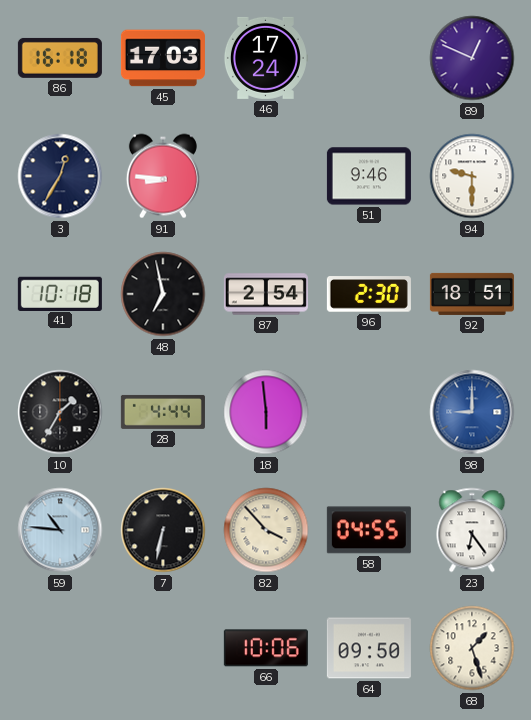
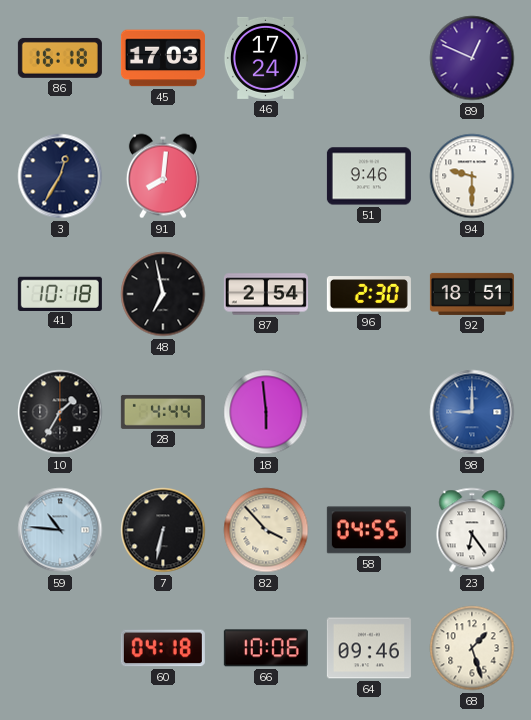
91: 8:46 -> 8:01 (163, 176)
60: none -> 04:18 (163, 648)
64: 09:50 -> 09:46 (369, 648)
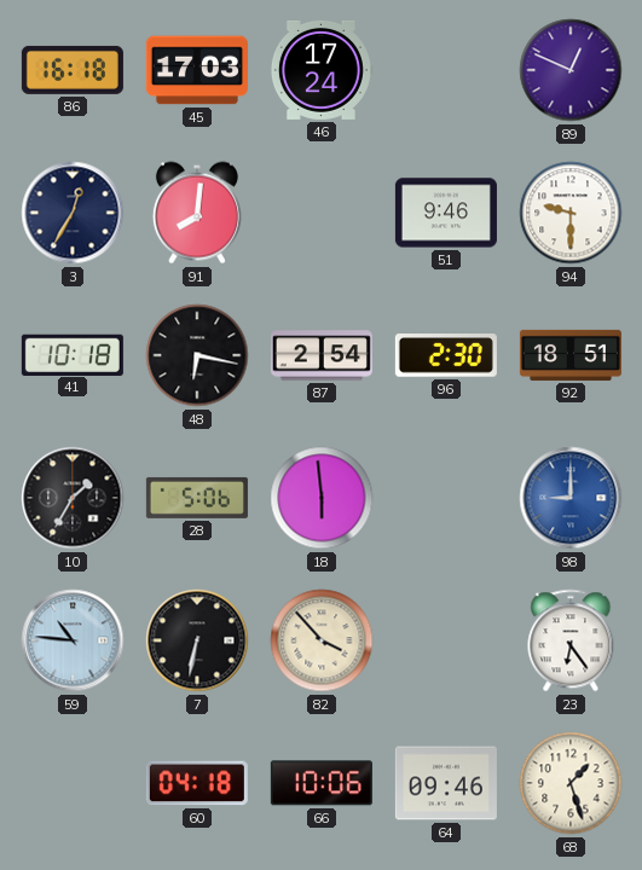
48: 6:58 -> 6:17 (197, 355)
28: 4:44 -> 5:06 (197, 498)
58: 04:55 -> none (369, 530)
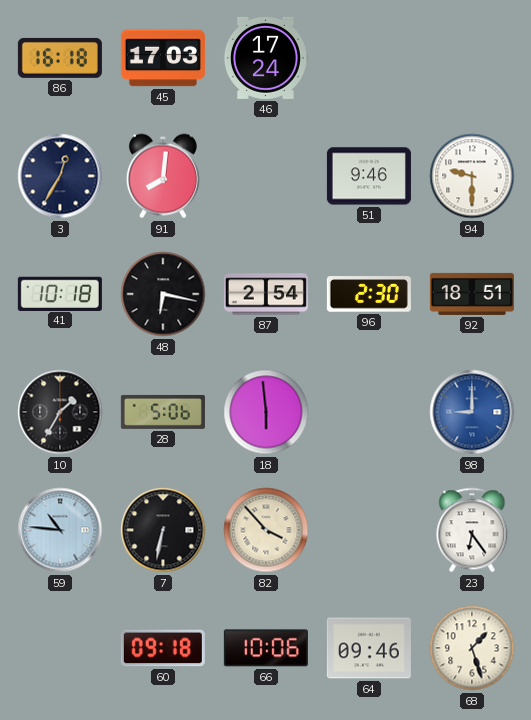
89: 12:49 -> none (571, 70)
60: 04:18 -> 09:18 (163, 648)
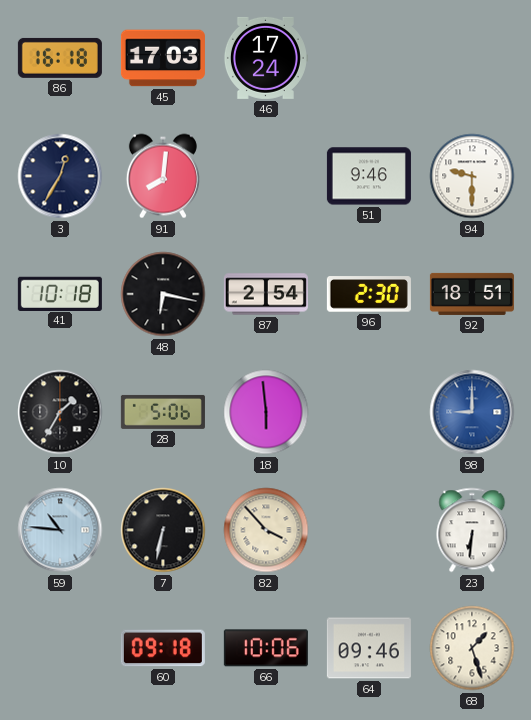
23: 6:24 -> 6:31 (472, 530)
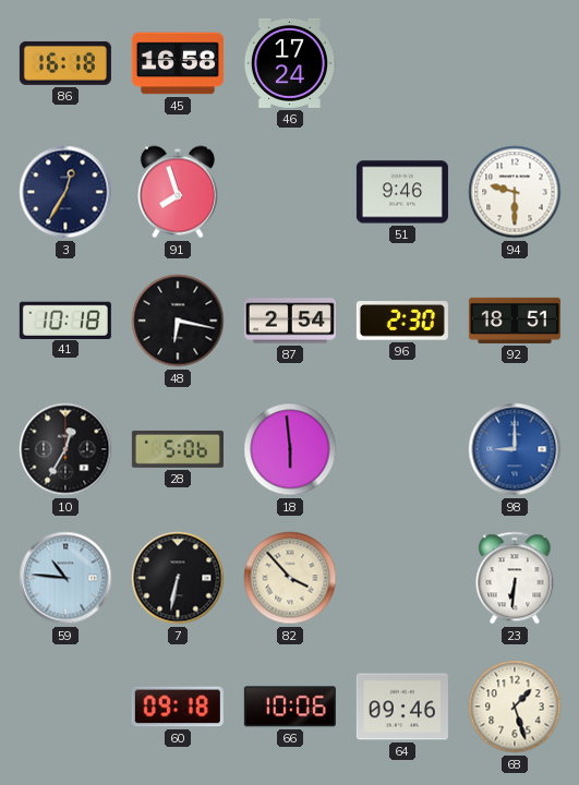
45: 17:03 -> 16:58 (178, 63)
91: 8:01 -> 7:57 (178, 192)
10: 1:35 -> 12:35 (65, 449)
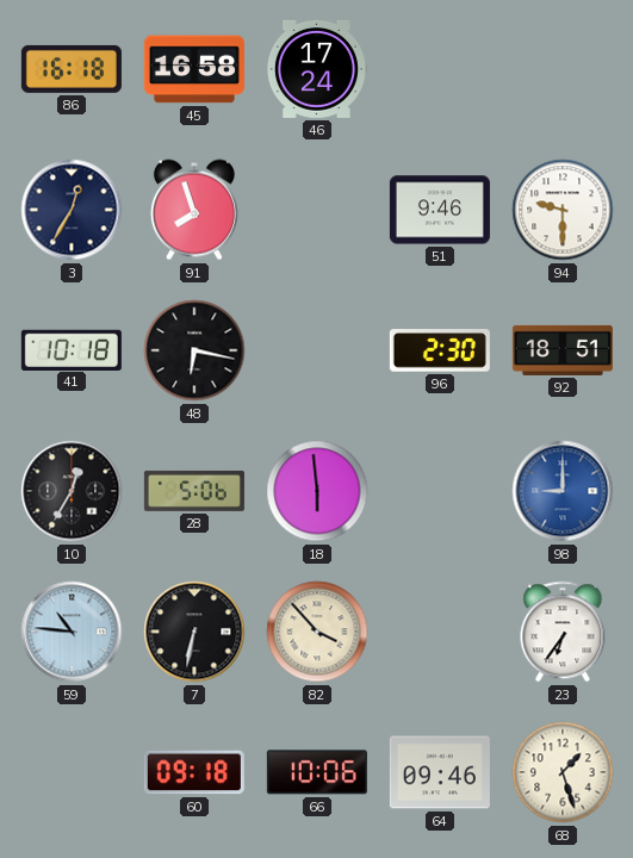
87: 2:54 -> none (290, 321)
23: 6:31 -> 6:36 (563, 632)
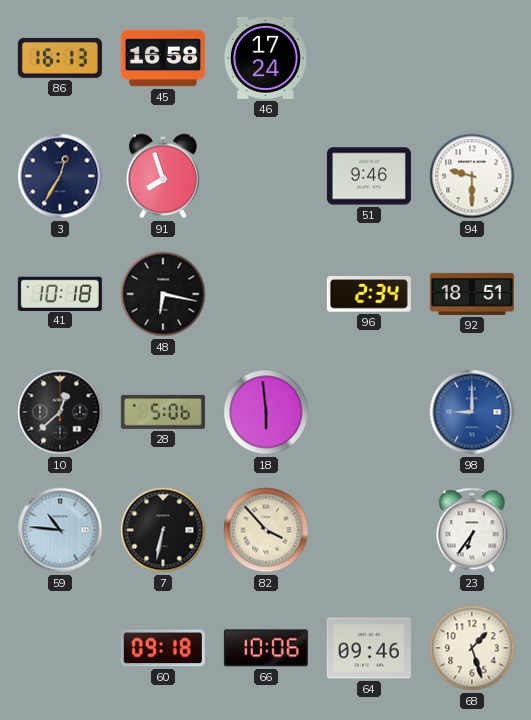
86: 16:18 -> 16:13 (60, 58)
96: 2:30 -> 2:34 (369, 294)
10: 12:35 -> 12:38 (60, 412)
